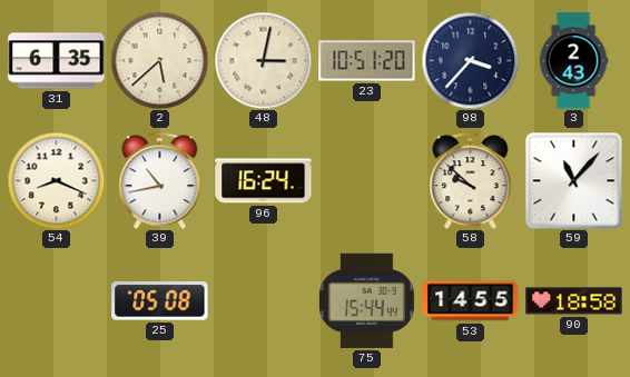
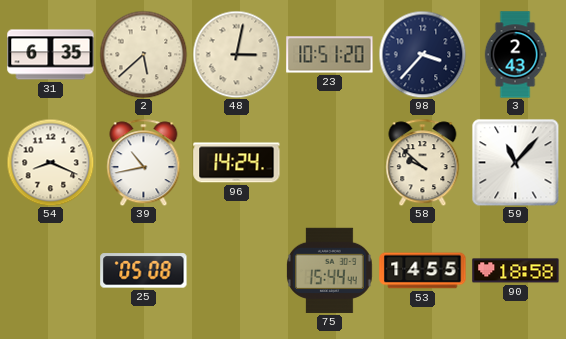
96: 16:24 -> 14:24 (237, 163)
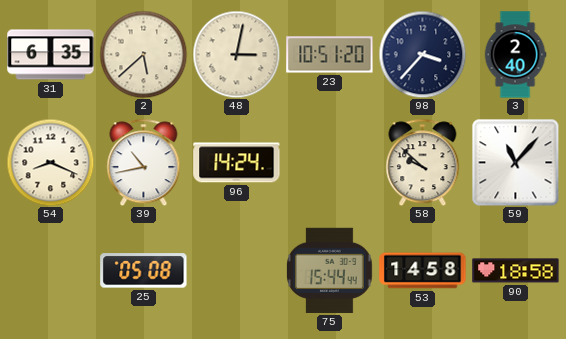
3: 2:43 -> 2:40 (515, 55)
53: 14:55 -> 14:58 (423, 271)
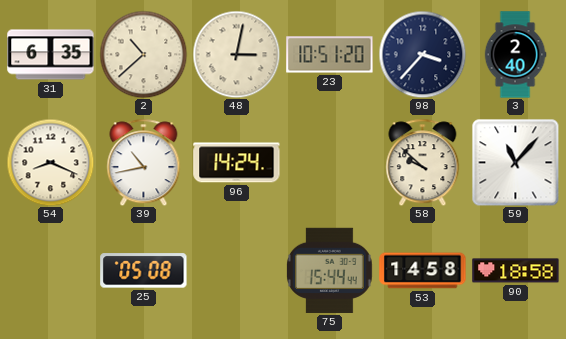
2: 5:38 -> 10:38 (143, 54)
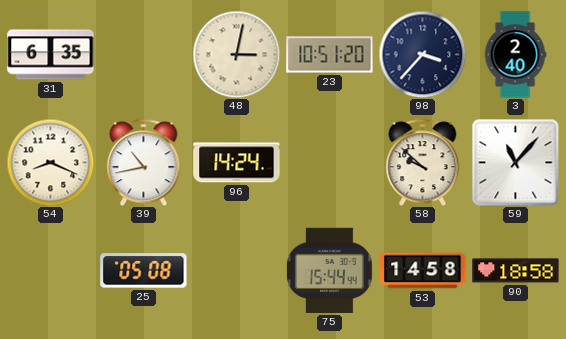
2: 10:38 -> none (143, 54)
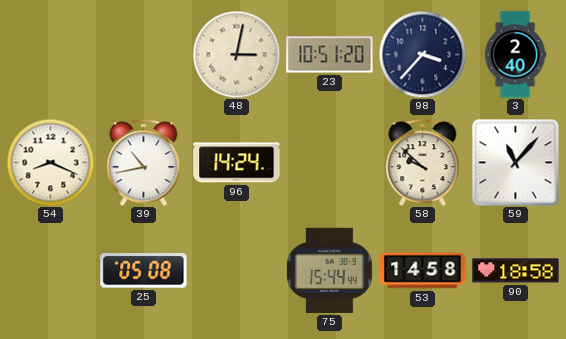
31: 6:35 -> none (51, 55)
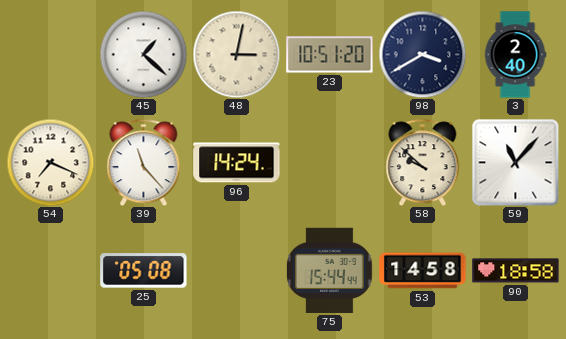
45: none -> 1:22 (143, 54)
98: 3:37 -> 3:40 (422, 54)
54: 8:19 -> 7:19 (50, 162)
39: 10:43 -> 11:23 (144, 162)
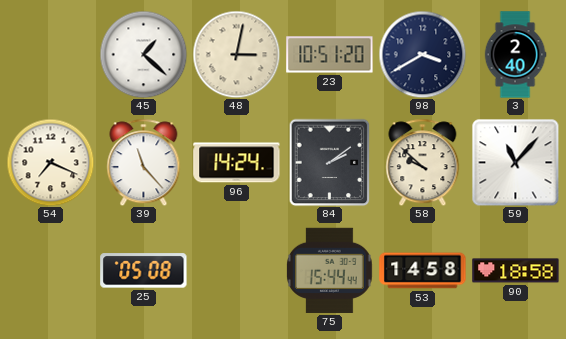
84: none -> 2:09 (330, 162)
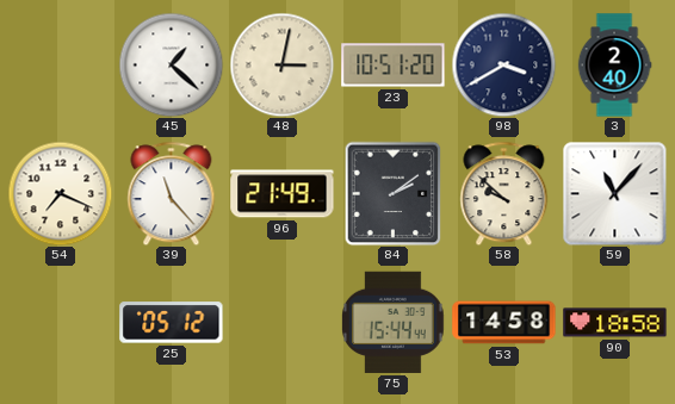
96: 14:24 -> 21:49 (283, 194)
25: 05:08 -> 05:12 (172, 323)
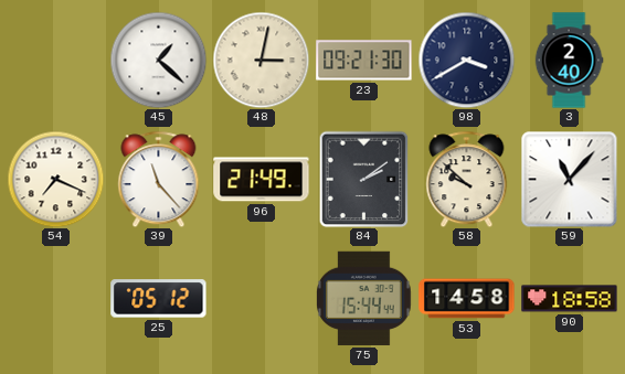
23: 10:51 -> 09:21 (364, 61)
